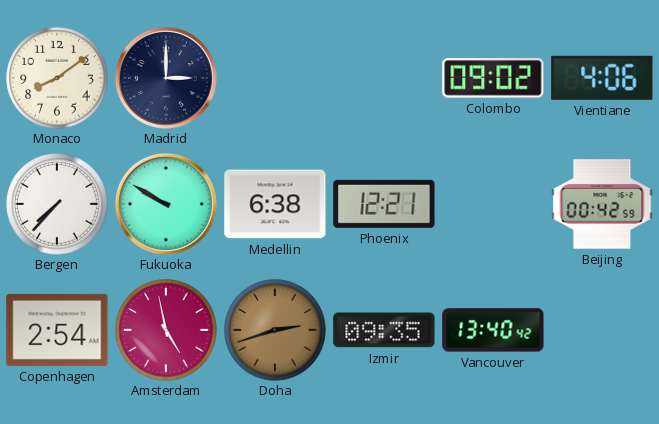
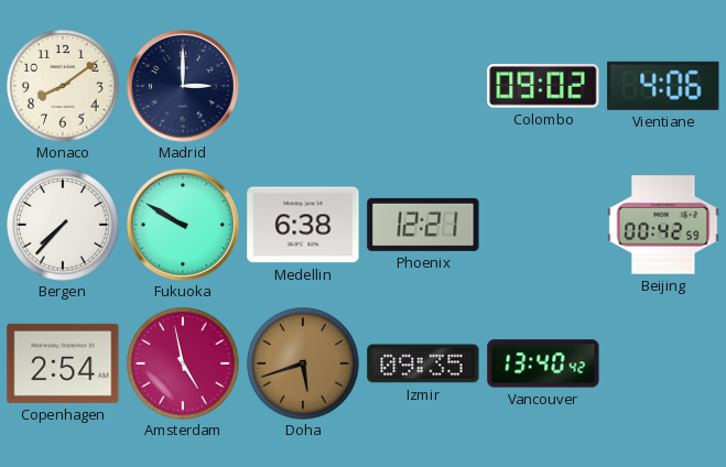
Doha: 2:42 -> 5:42 (303, 363)
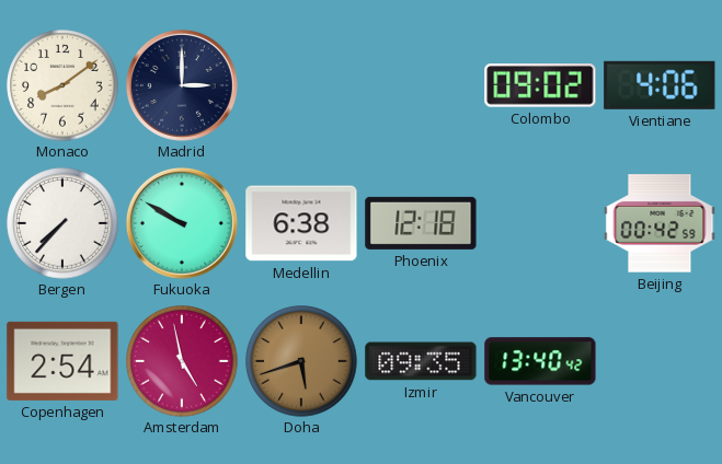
Phoenix: 12:21 -> 12:18 (421, 223)
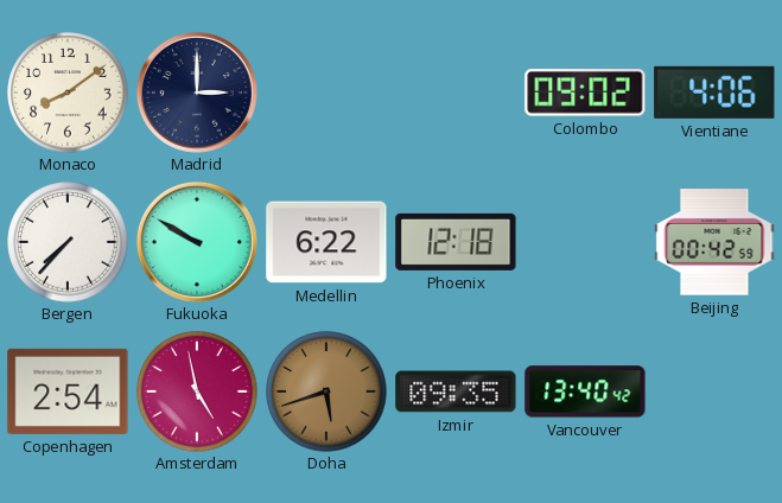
Medellin: 6:38 -> 6:22 (326, 242)
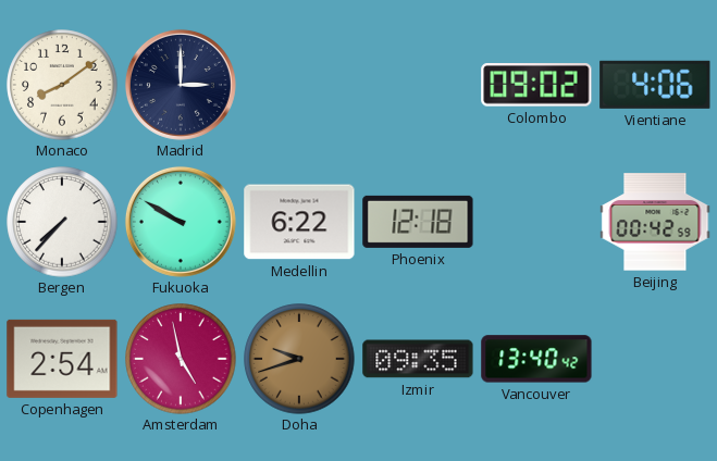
Doha: 5:42 -> 9:42 (299, 359)
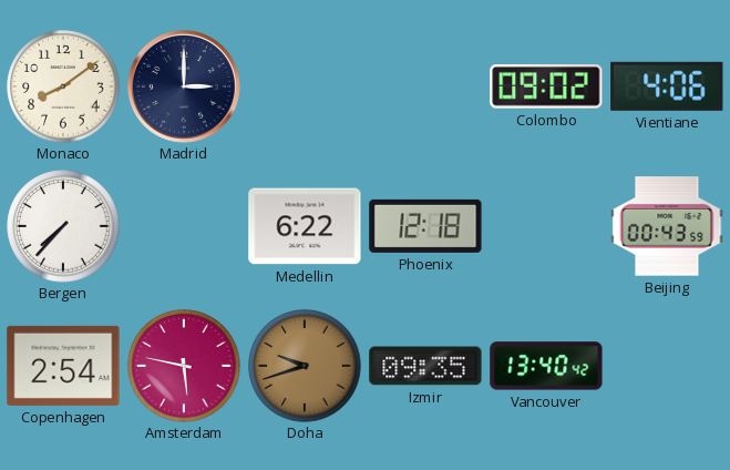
Fukuoka: 9:50 -> none (181, 222)
Beijing: 00:42 -> 00:43 (667, 226)
Amsterdam: 4:58 -> 5:47 (184, 366)
